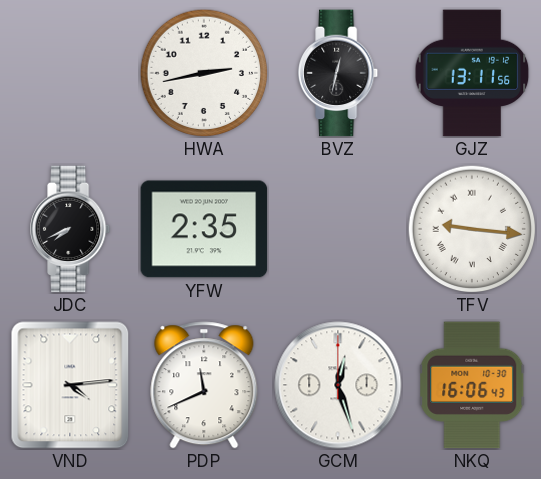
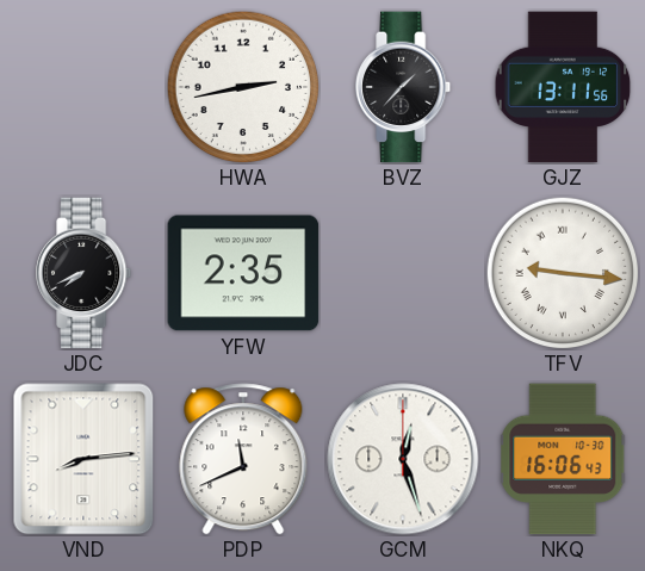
BVZ: 12:32 -> 1:37 (404, 87)
VND: 4:14 -> 8:14 (83, 459)
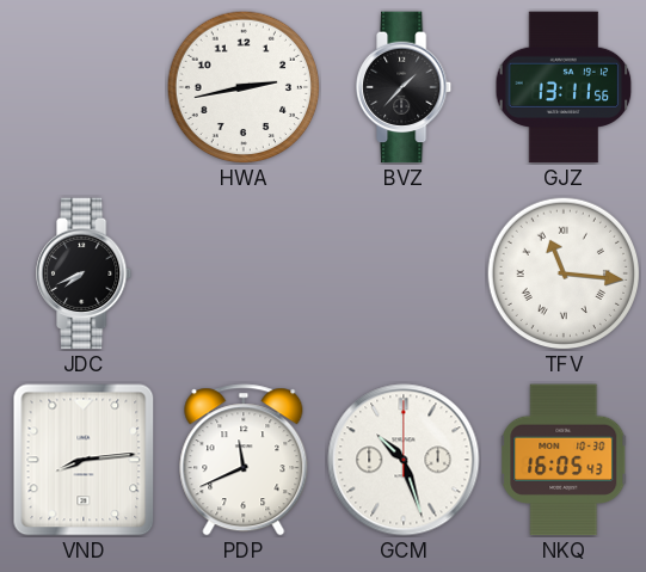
YFW: 2:35 -> none (243, 273)
TFV: 9:16 -> 11:16 (564, 273)
GCM: 12:27 -> 10:27 (404, 460)
NKQ: 16:06 -> 16:05 (565, 460)
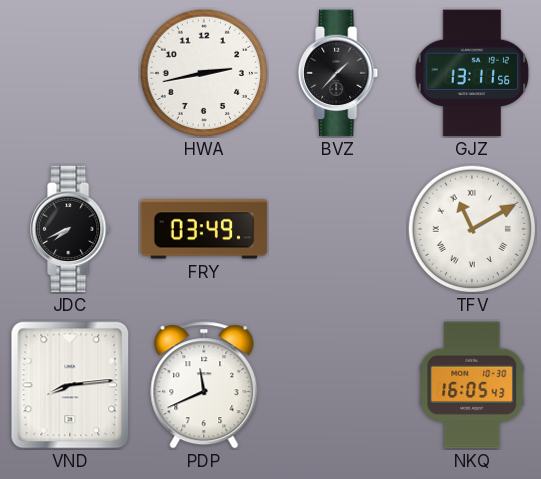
FRY: none -> 03:49 (204, 229)
TFV: 11:16 -> 11:10 (472, 229)
GCM: 10:27 -> none (404, 460)
